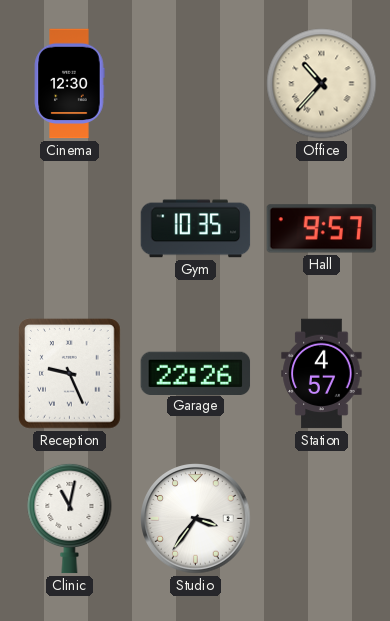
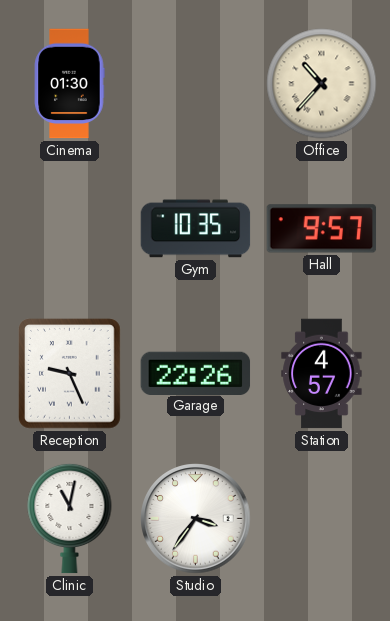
Cinema: 12:30 -> 01:30 (69, 84)
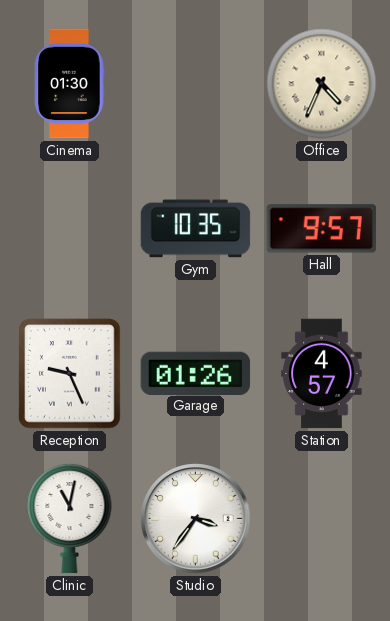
Office: 10:37 -> 4:34 (322, 84)
Garage: 22:26 -> 01:26 (196, 373)
